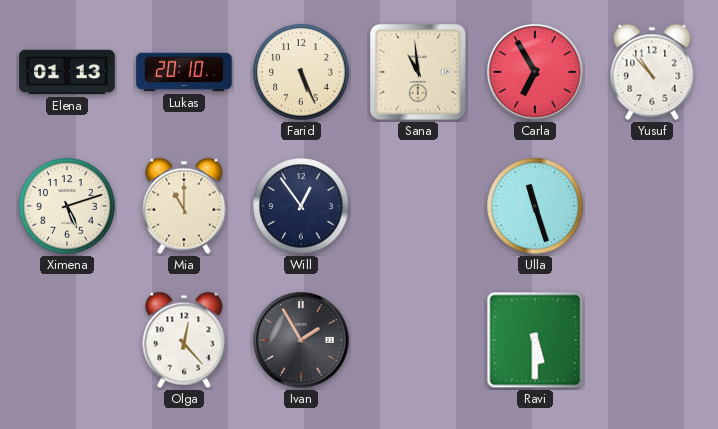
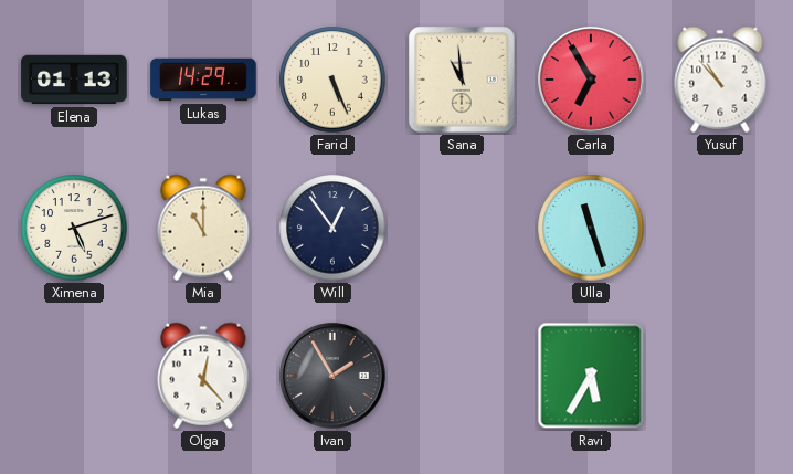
Lukas: 20:10 -> 14:29 (203, 80)
Ravi: 5:30 -> 5:35 (591, 376)
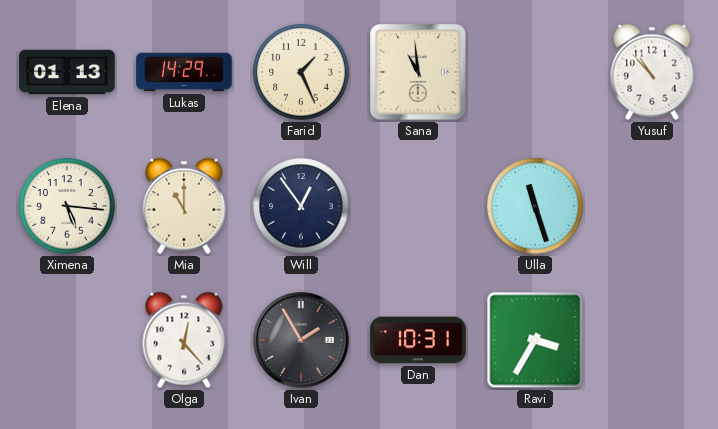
Farid: 5:26 -> 1:26 (301, 72)
Carla: 6:55 -> none (591, 80)
Ximena: 5:12 -> 5:16 (67, 206)
Dan: none -> 10:31 (418, 340)
Ravi: 5:35 -> 3:35 (535, 340)
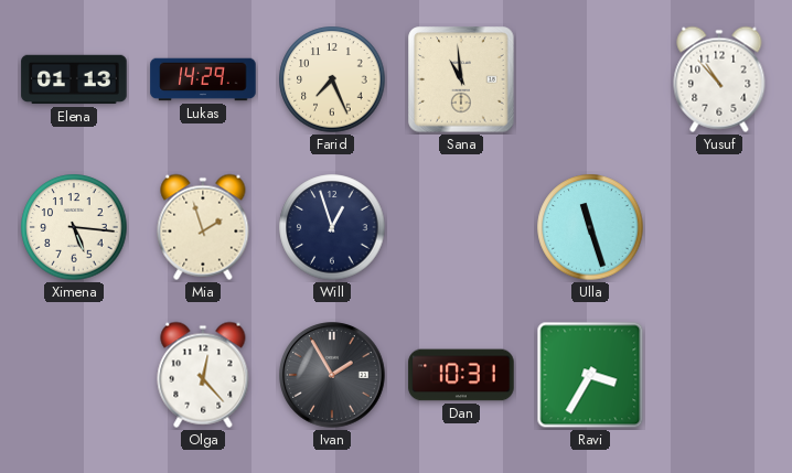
Farid: 1:26 -> 7:26 (332, 79)
Mia: 11:00 -> 1:57 (203, 227)
Will: 12:54 -> 12:57 (332, 227)
